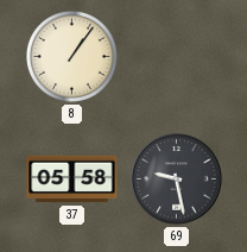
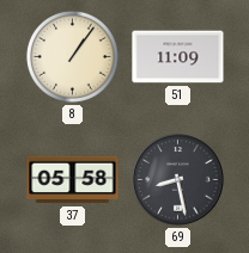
51: none -> 11:09 (178, 57)
69: 9:28 -> 8:28 (178, 180)
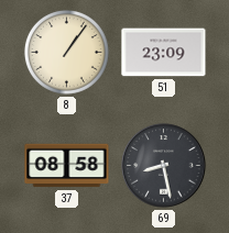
51: 11:09 -> 23:09 (164, 53)
37: 05:58 -> 08:58 (67, 166)
